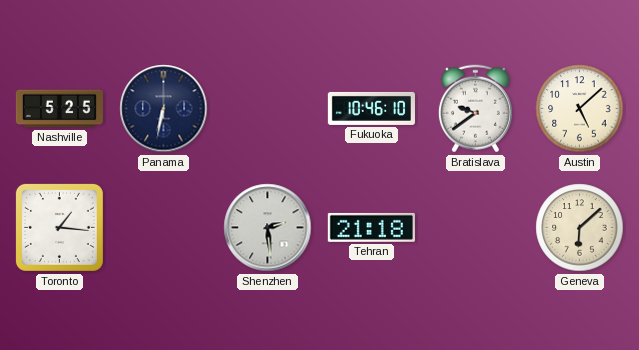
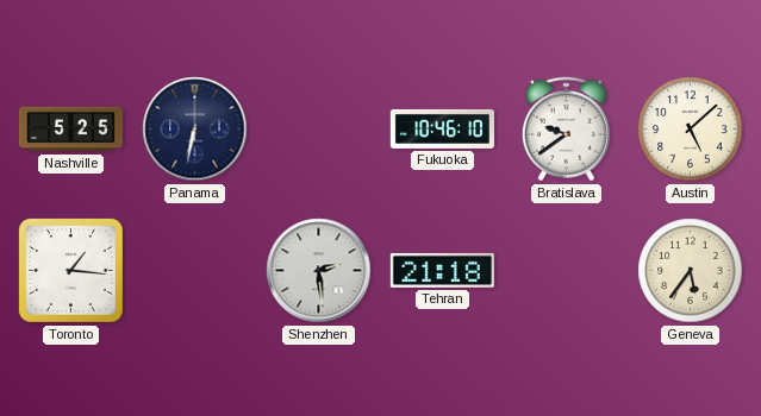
Geneva: 6:08 -> 5:36 (691, 271)
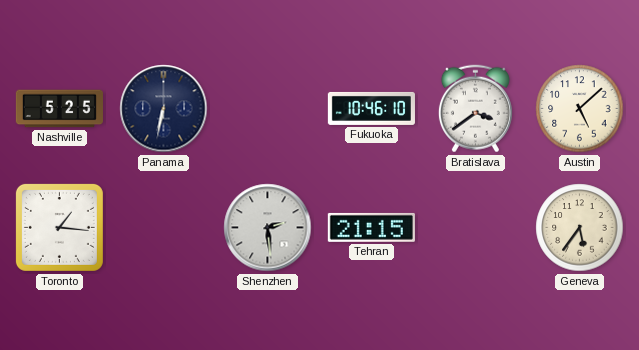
Bratislava: 9:39 -> 3:39 (475, 109)
Tehran: 21:18 -> 21:15 (371, 227)
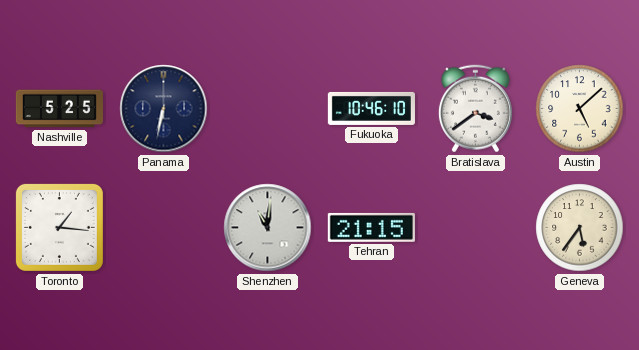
Shenzhen: 2:29 -> 11:01 (268, 228)
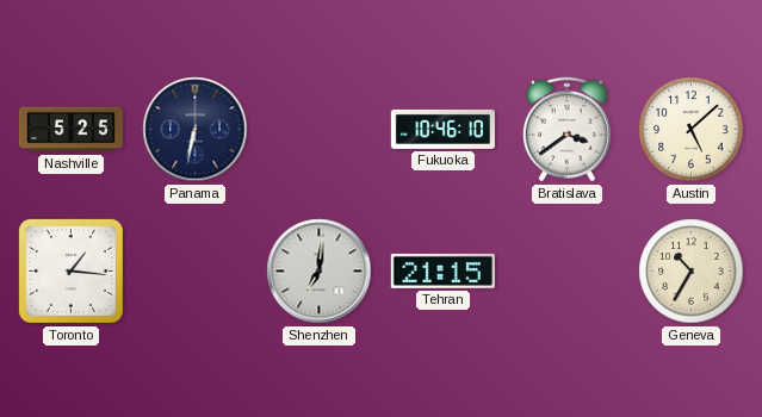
Shenzhen: 11:01 -> 7:01 (320, 272)
Geneva: 5:36 -> 10:35 (692, 272)
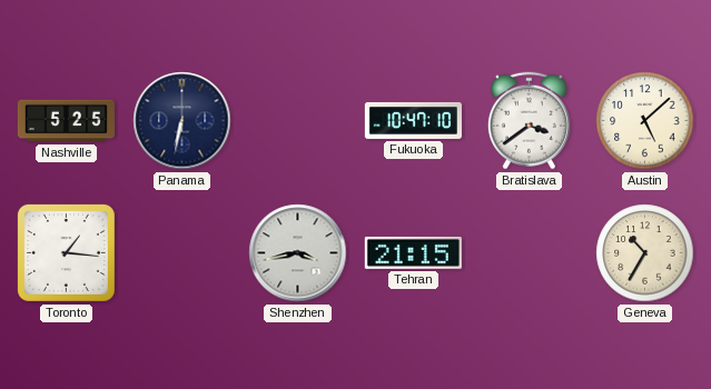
Fukuoka: 10:46 -> 10:47 (413, 120)
Shenzhen: 7:01 -> 3:43 (298, 253)
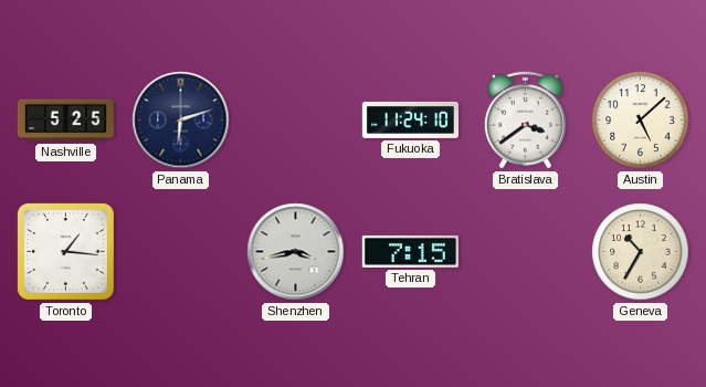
Panama: 6:32 -> 6:12 (181, 121)
Fukuoka: 10:47 -> 11:24 (410, 119)
Tehran: 21:15 -> 7:15 (410, 251)
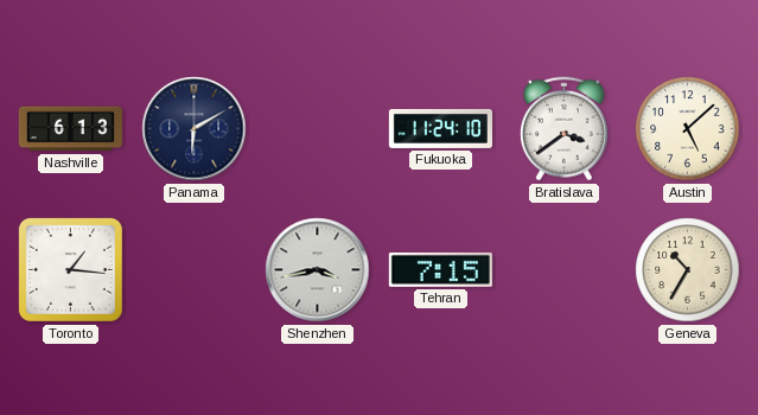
Nashville: 5:25 -> 6:13 (70, 129)
Panama: 6:12 -> 6:10 (195, 129)
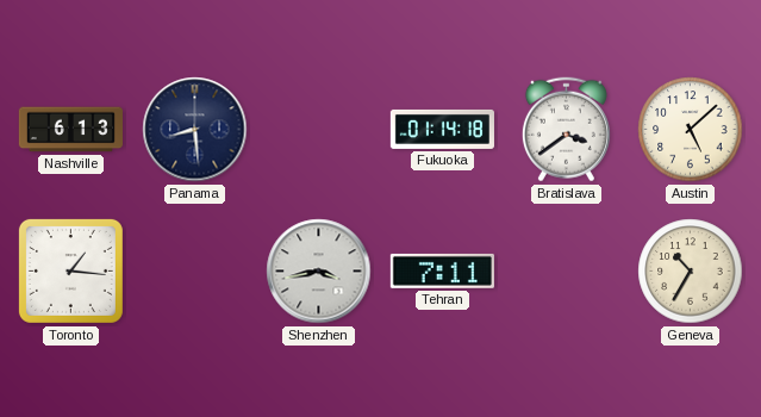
Panama: 6:10 -> 8:29 (195, 130)
Fukuoka: 11:24 -> 01:14 (442, 129)
Tehran: 7:15 -> 7:11 (442, 270)
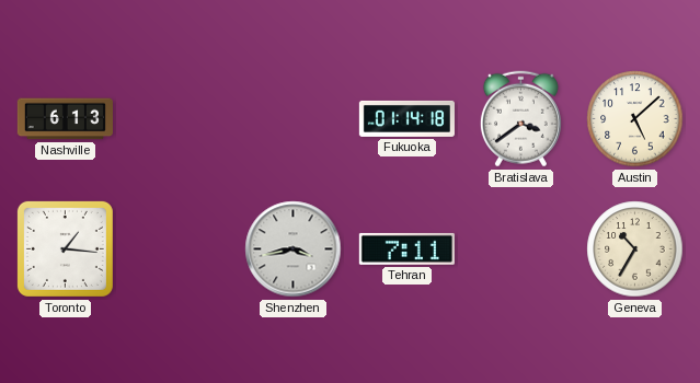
Panama: 8:29 -> none (195, 130)
